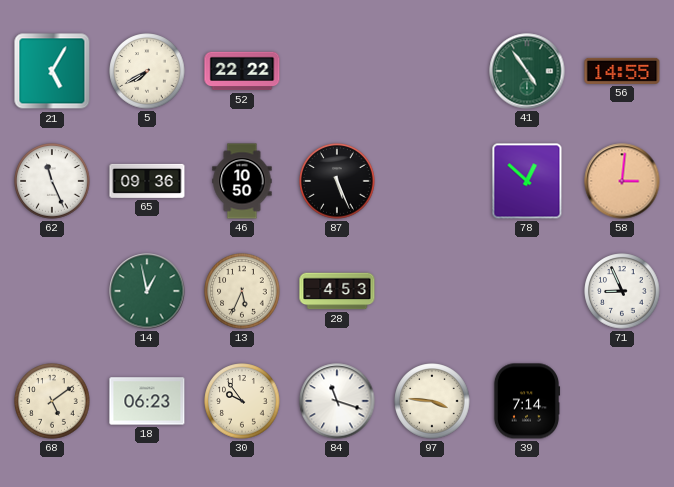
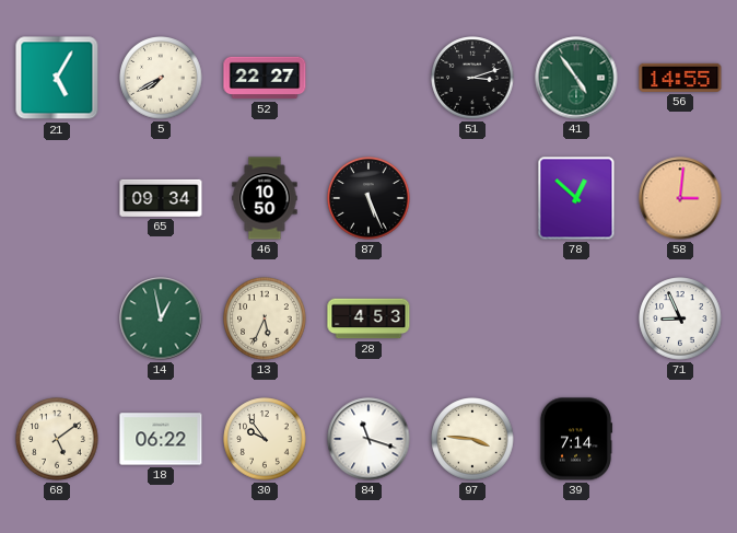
52: 22:22 -> 22:27 (265, 78)
51: none -> 3:12 (472, 78)
62: 11:26 -> none (52, 181)
65: 09:36 -> 09:34 (161, 198)
18: 06:23 -> 06:22 (161, 439)
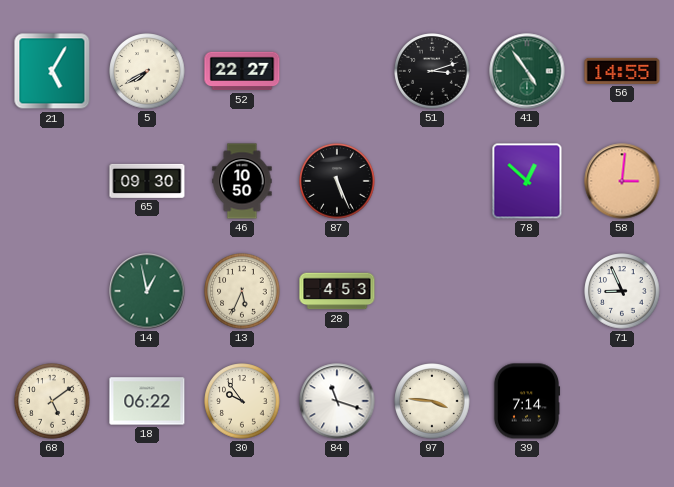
65: 09:34 -> 09:30 (147, 181)
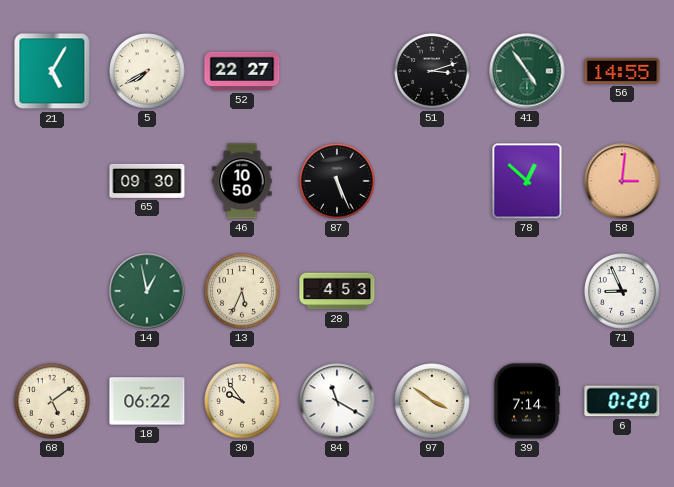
84: 11:18 -> 11:20 (337, 401)
97: 3:46 -> 3:51 (432, 401)
6: none -> 0:20 (622, 401)
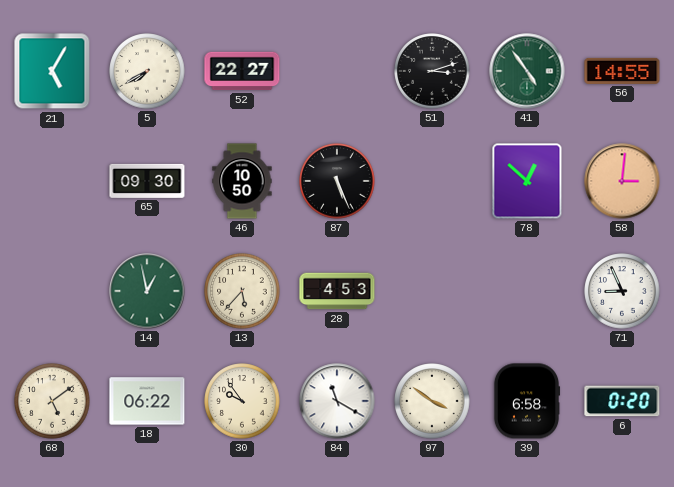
13: 5:34 -> 5:37 (242, 291)
39: 7:14 -> 6:58 (527, 401)
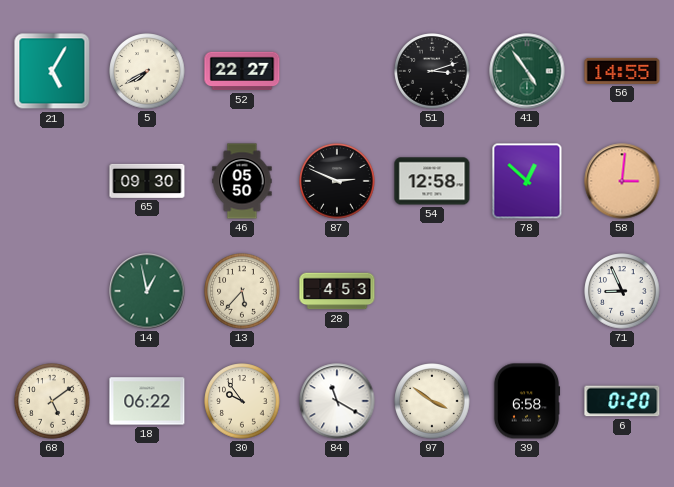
46: 10:50 -> 05:50 (242, 181)
87: 5:26 -> 2:49 (337, 181)
54: none -> 12:58 (432, 181)
